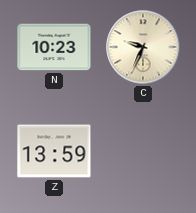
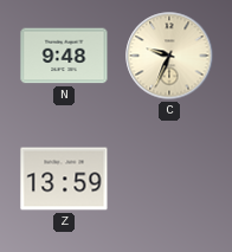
N: 10:23 -> 9:48 (64, 56)
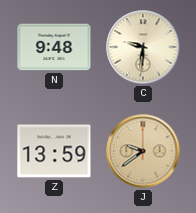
C: 9:34 -> 9:31 (143, 47)
J: none -> 9:39 (143, 151)
